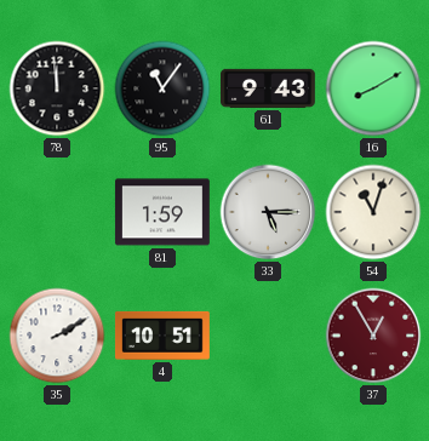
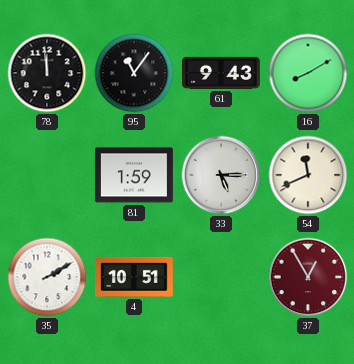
54: 11:03 -> 11:41 (308, 175)
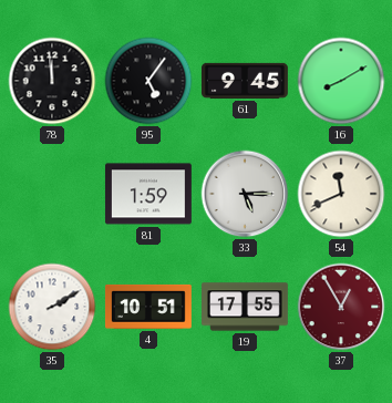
95: 11:06 -> 5:06 (148, 81)
61: 9:43 -> 9:45 (245, 81)
19: none -> 17:55 (246, 307)
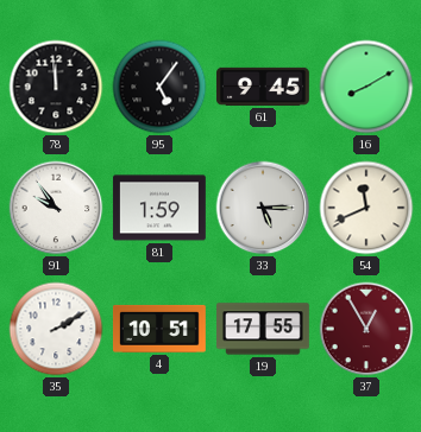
91: none -> 9:54 (56, 208)
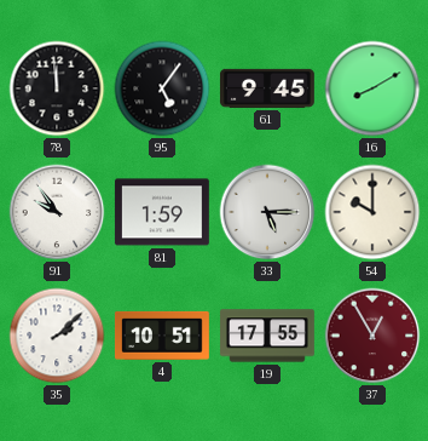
54: 11:41 -> 10:00 (372, 212)
35: 2:10 -> 2:08 (57, 336)
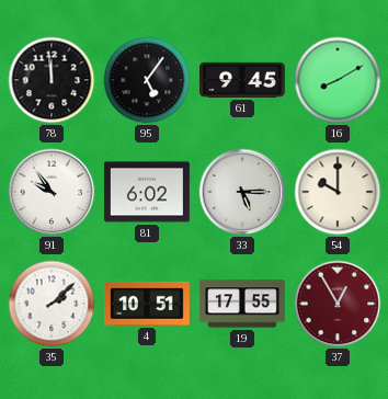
81: 1:59 -> 6:02 (147, 192)
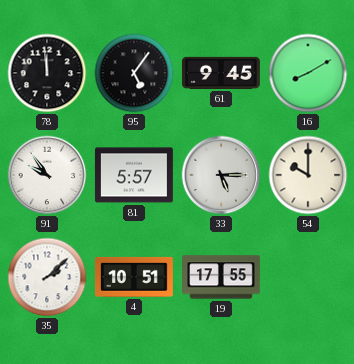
81: 6:02 -> 5:57 (134, 175)
37: 12:55 -> none (338, 304)
